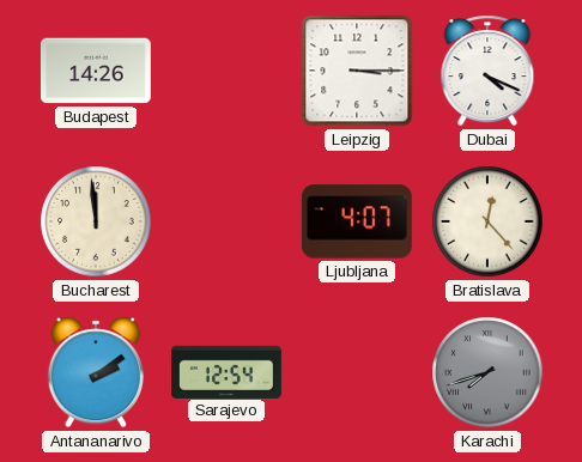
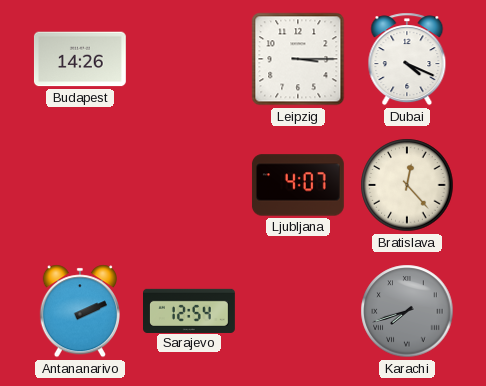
Bucharest: 11:59 -> none (96, 221)
Antananarivo: 2:09 -> 2:11 (80, 311)
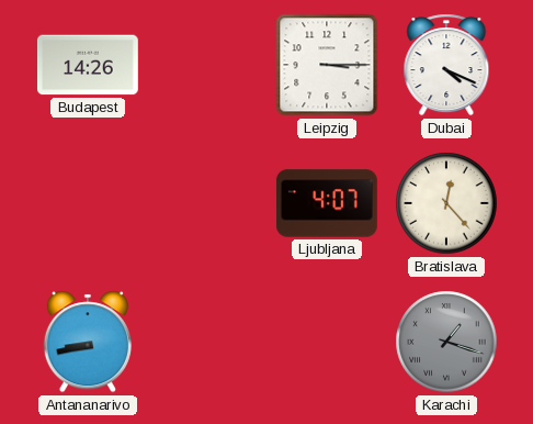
Antananarivo: 2:11 -> 8:43 (88, 342)
Sarajevo: 12:54 -> none (190, 310)
Karachi: 7:42 -> 1:18 (446, 342)
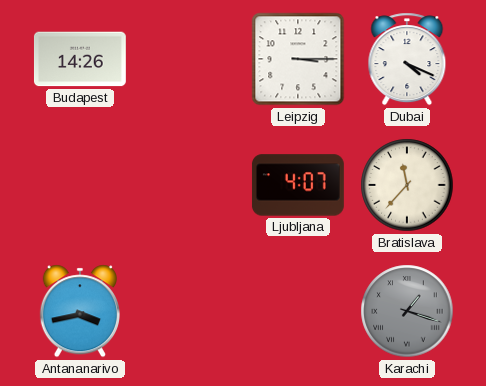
Bratislava: 12:23 -> 11:37 (407, 185)
Antananarivo: 8:43 -> 3:43 (80, 311)
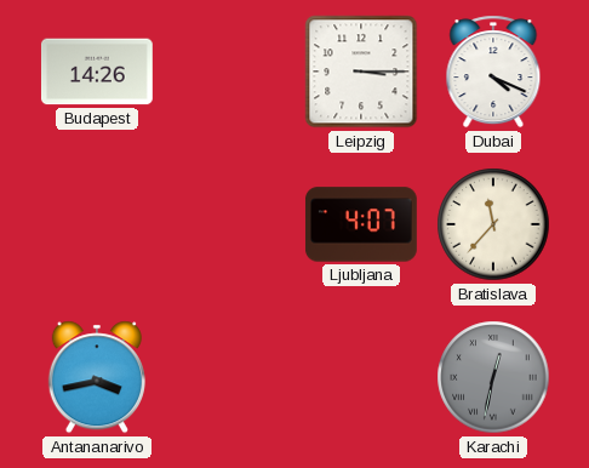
Karachi: 1:18 -> 12:32 (493, 377)
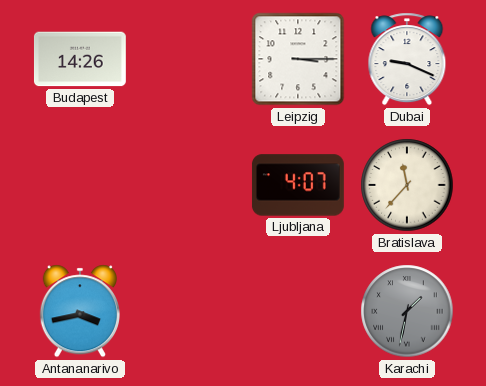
Dubai: 4:19 -> 9:19 (407, 59)
Karachi: 12:32 -> 1:32 (407, 311)
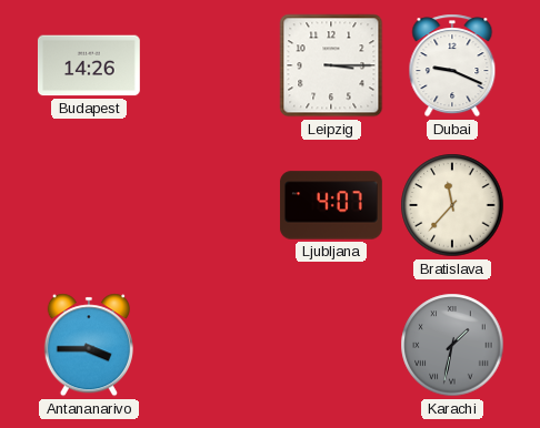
Antananarivo: 3:43 -> 3:45 (89, 345)
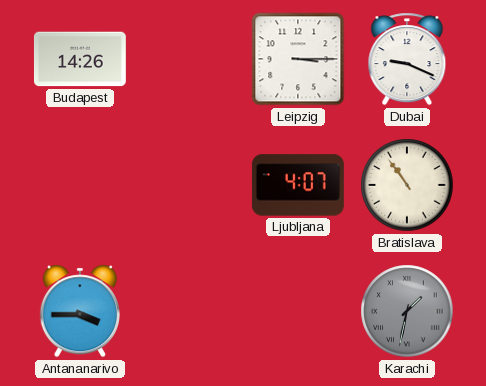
Bratislava: 11:37 -> 10:54 (407, 185)
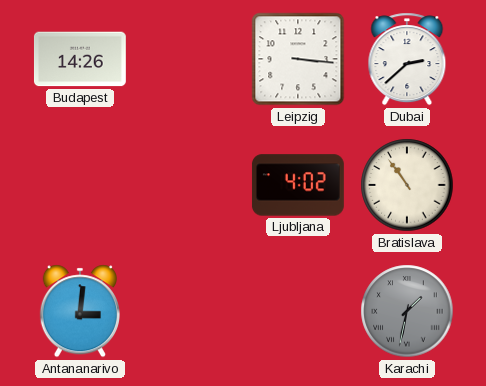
Leipzig: 3:15 -> 3:16 (298, 59)
Dubai: 9:19 -> 2:38 (407, 59)
Ljubljana: 4:07 -> 4:02 (298, 185)
Antananarivo: 3:45 -> 3:01 (80, 311)
